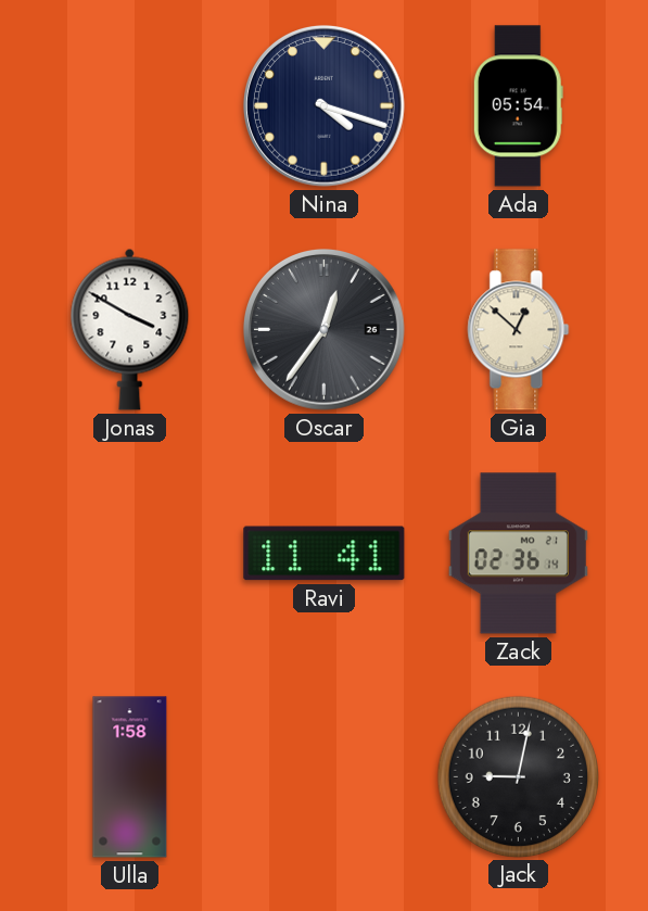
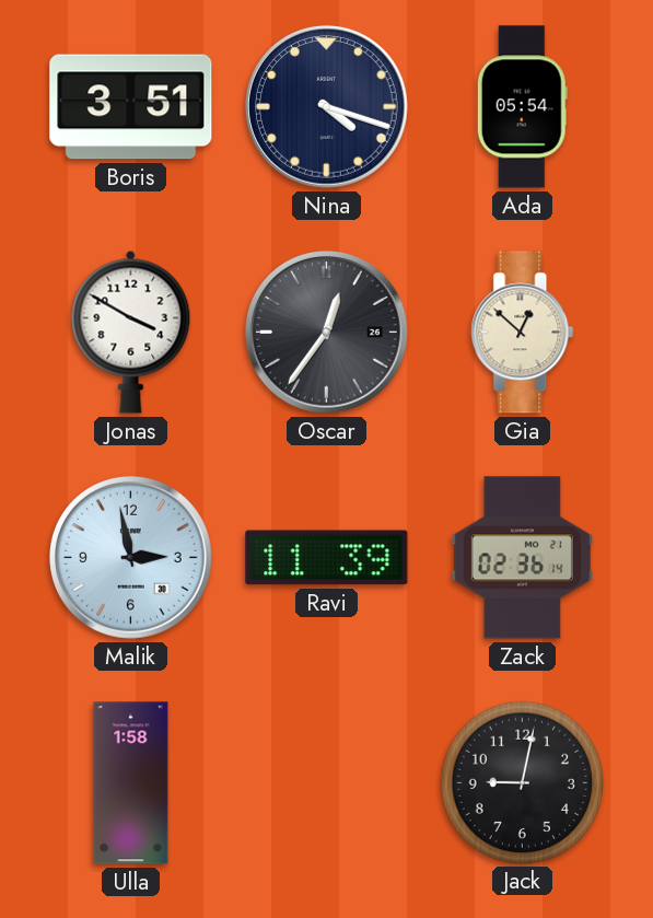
Boris: none -> 3:51 (131, 107)
Malik: none -> 2:58 (131, 558)
Ravi: 11:41 -> 11:39 (327, 558)
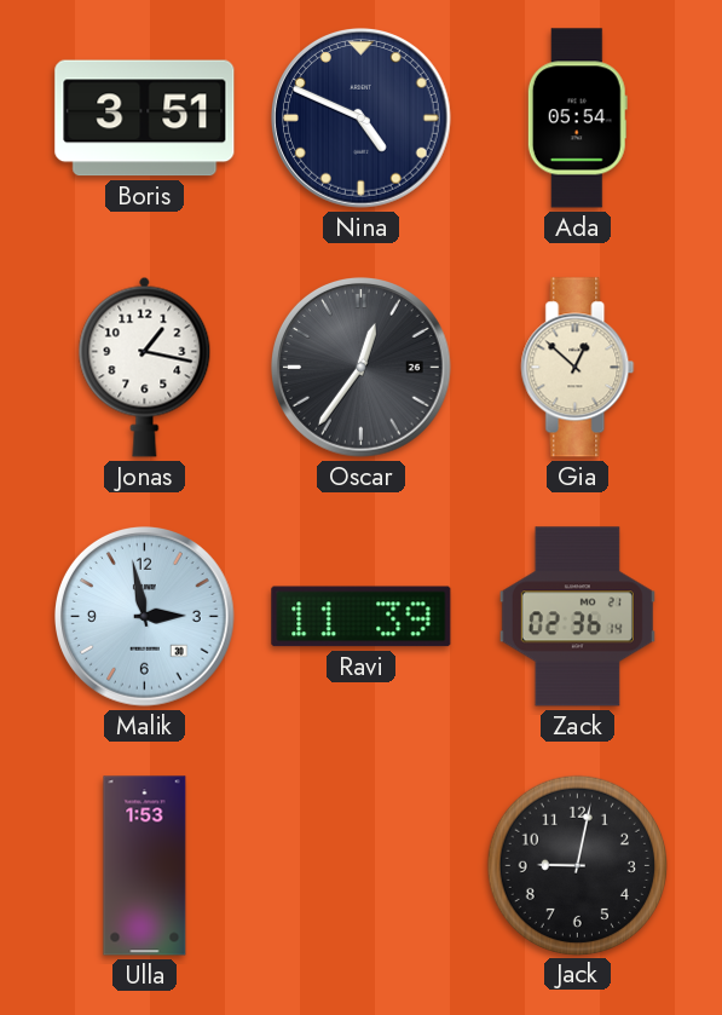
Nina: 4:18 -> 4:49 (362, 119)
Jonas: 3:50 -> 1:17 (145, 367)
Ulla: 1:58 -> 1:53 (145, 866)
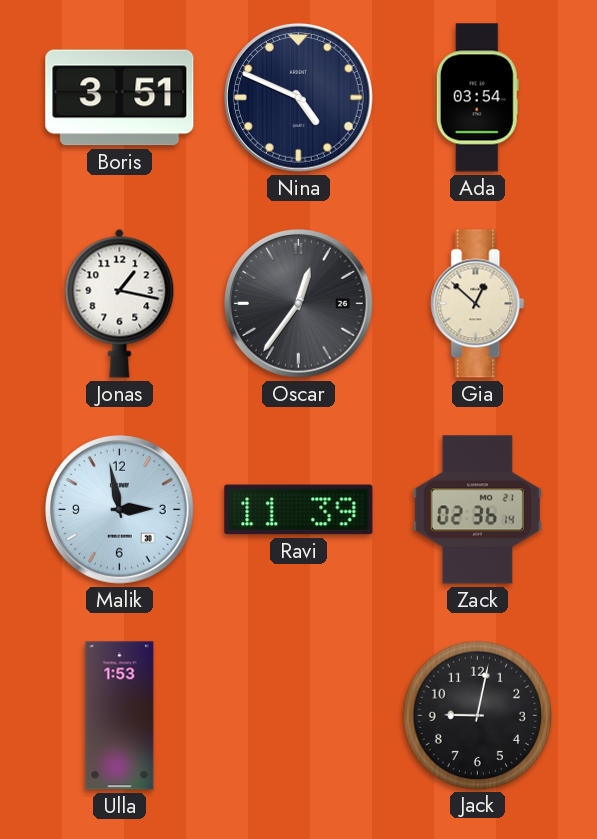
Ada: 05:54 -> 03:54 (477, 98)
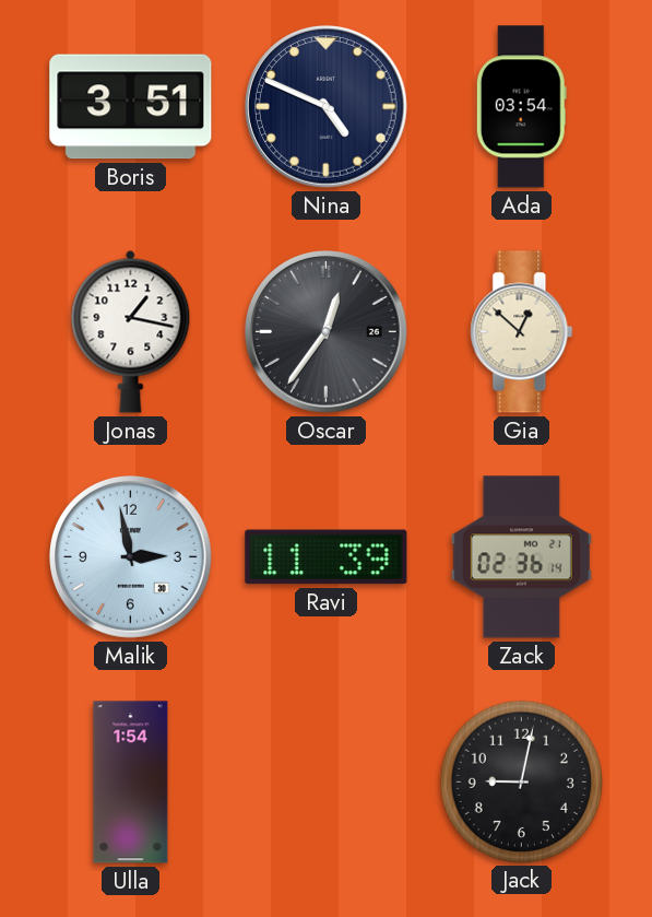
Ulla: 1:53 -> 1:54 (131, 783)
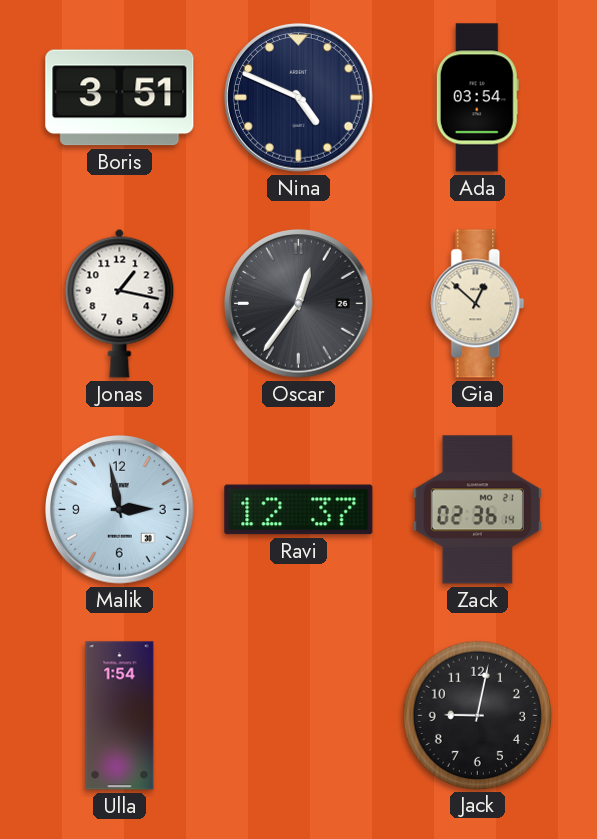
Ravi: 11:39 -> 12:37 (299, 510)
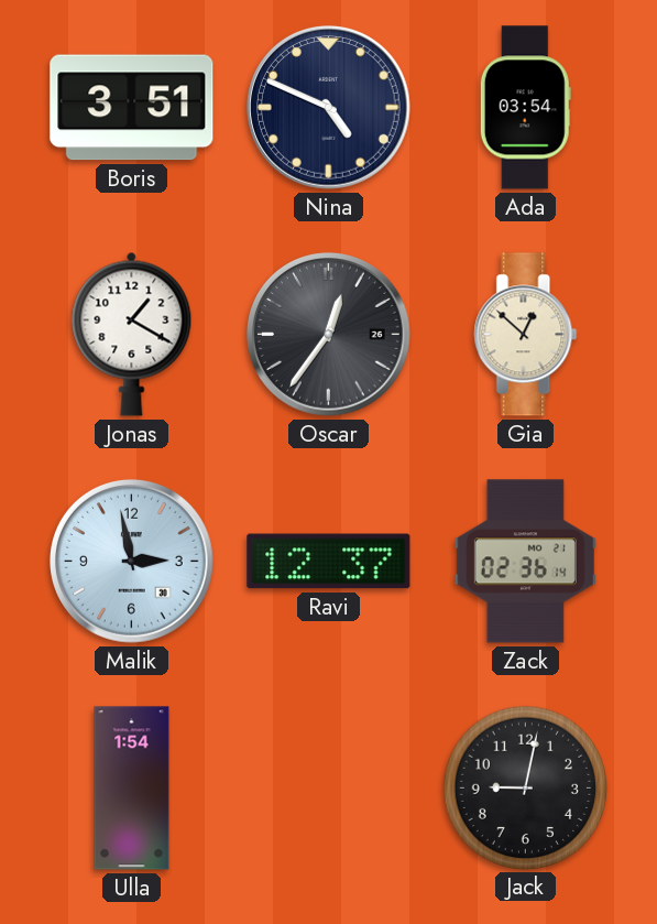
Jonas: 1:17 -> 1:20 (132, 334)
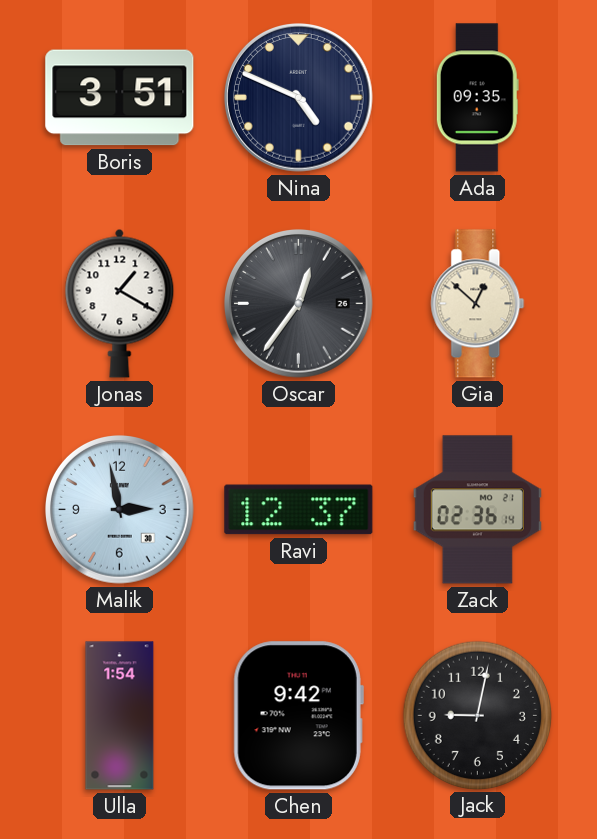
Ada: 03:54 -> 09:35 (477, 98)
Chen: none -> 9:42 (298, 716)
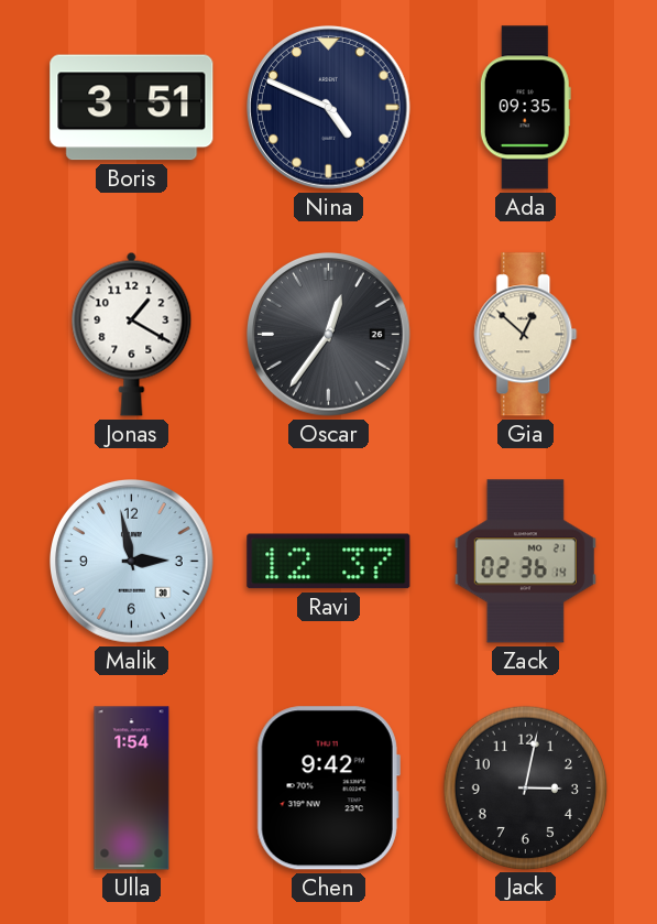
Jack: 9:02 -> 3:02 (525, 787)
